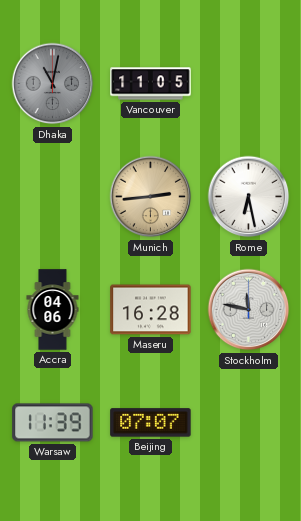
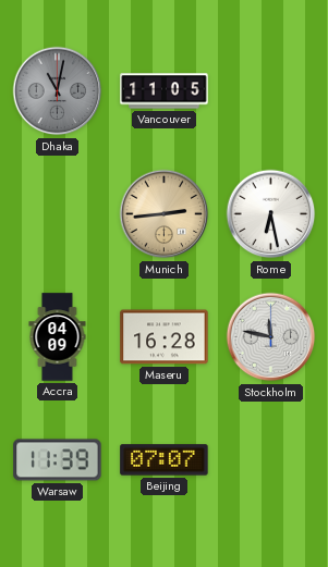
Accra: 04:06 -> 04:09 (58, 337)
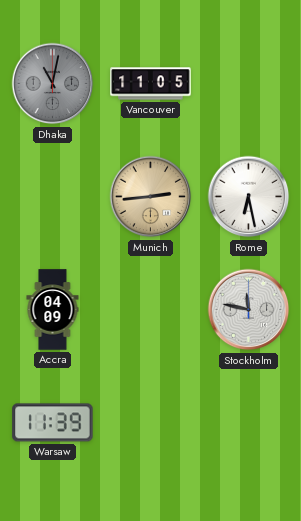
Maseru: 16:28 -> none (165, 337)
Beijing: 07:07 -> none (165, 460)
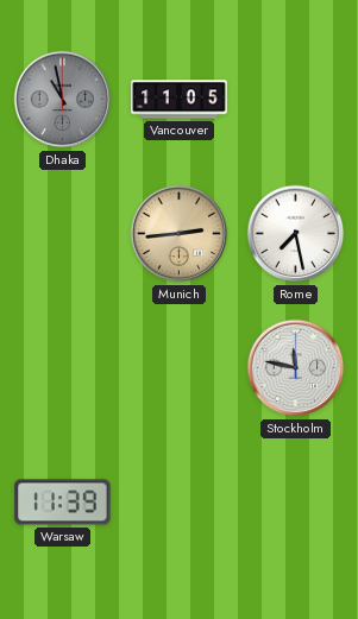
Dhaka: 11:02 -> 10:58 (63, 100)
Rome: 6:28 -> 7:28 (296, 234)
Accra: 04:09 -> none (53, 310)
